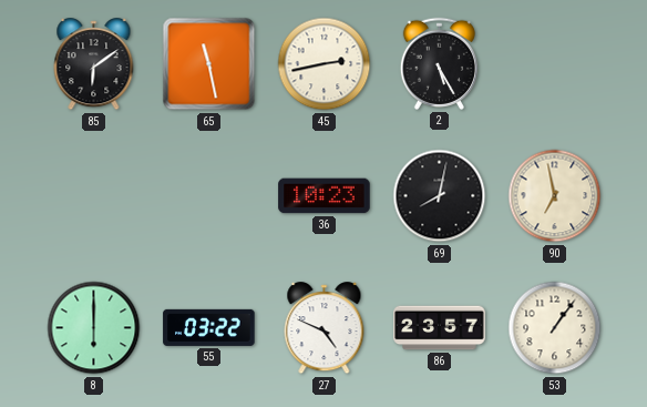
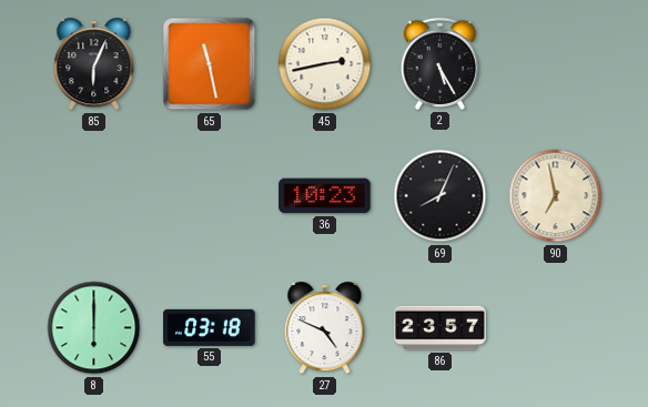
85: 6:09 -> 6:04 (94, 64)
69: 8:02 -> 8:04 (441, 196)
55: 03:22 -> 03:18 (210, 327)
53: 1:06 -> none (555, 328)
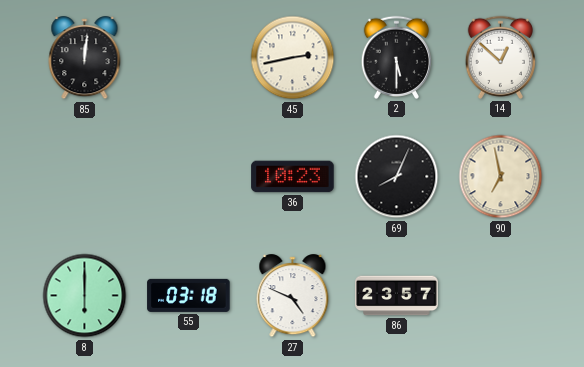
85: 6:04 -> 12:01 (85, 58)
65: 11:28 -> none (210, 64)
2: 5:25 -> 5:30 (396, 57)
14: none -> 12:52 (500, 57)
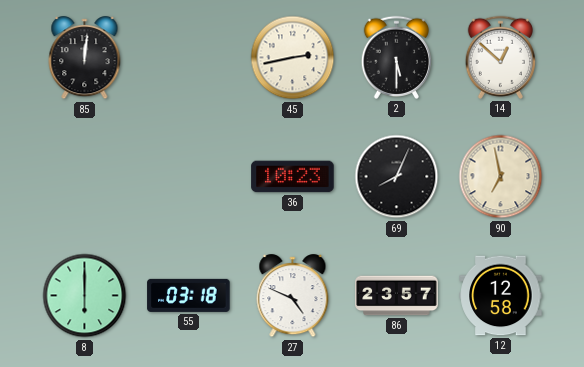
12: none -> 12:58 (501, 296)
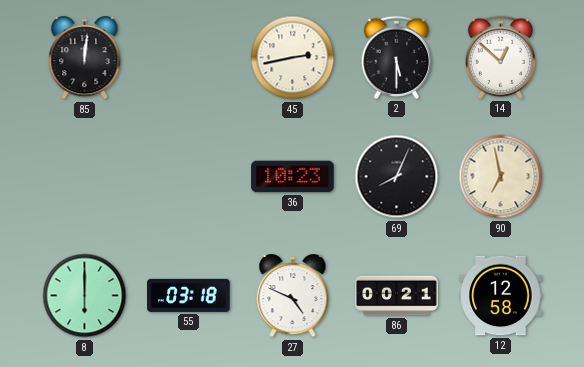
86: 23:57 -> 00:21 (397, 296)
